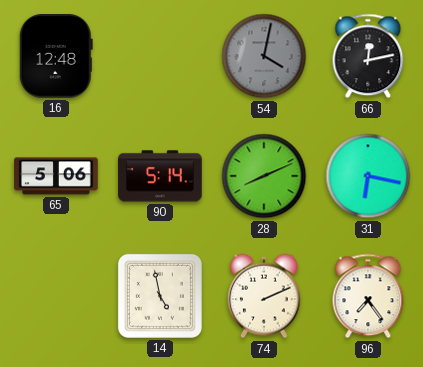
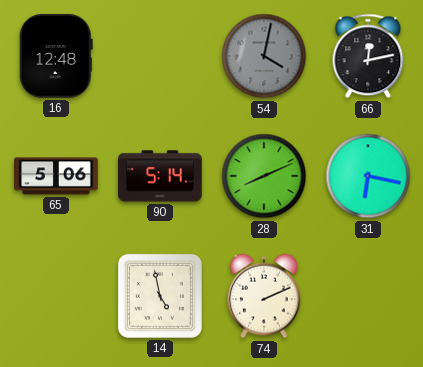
96: 7:24 -> none (368, 296)
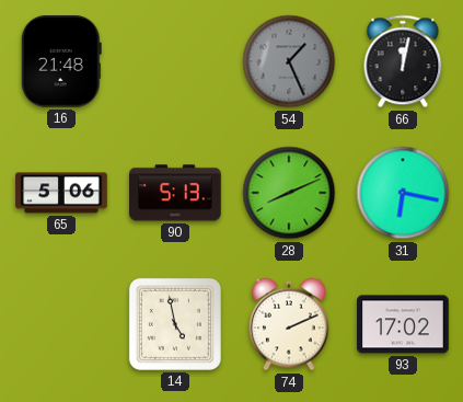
16: 12:48 -> 21:48 (61, 62)
54: 4:02 -> 1:26 (289, 61)
66: 12:13 -> 12:02 (403, 61)
90: 5:14 -> 5:13 (175, 193)
93: none -> 17:02 (403, 324)
